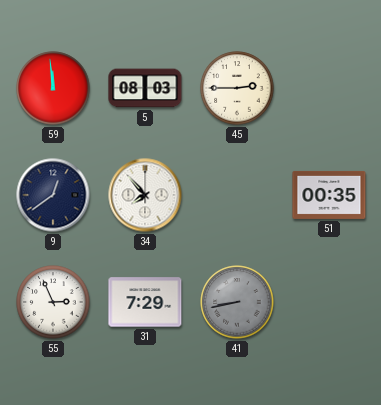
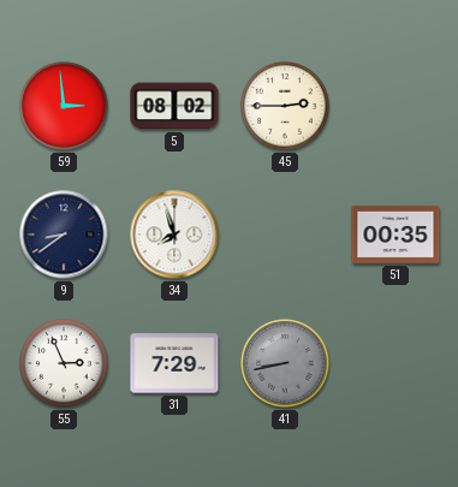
59: 11:59 -> 2:59 (64, 106)
5: 08:03 -> 08:02 (174, 106)
9: 12:39 -> 8:39 (64, 234)
34: 7:53 -> 7:57 (174, 234)
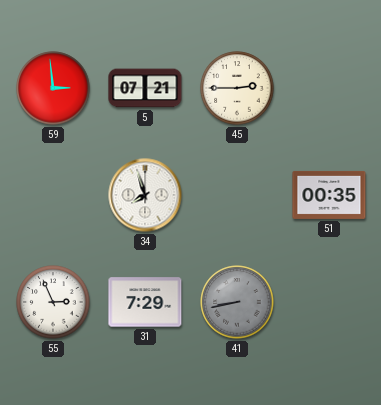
5: 08:02 -> 07:21 (145, 88)
9: 8:39 -> none (64, 234)
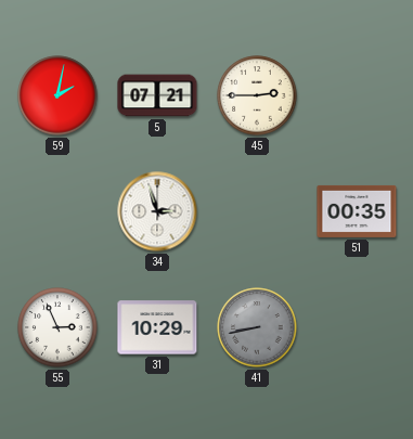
59: 2:59 -> 2:02 (57, 95)
34: 7:57 -> 2:57 (157, 211)
31: 7:29 -> 10:29 (157, 327)
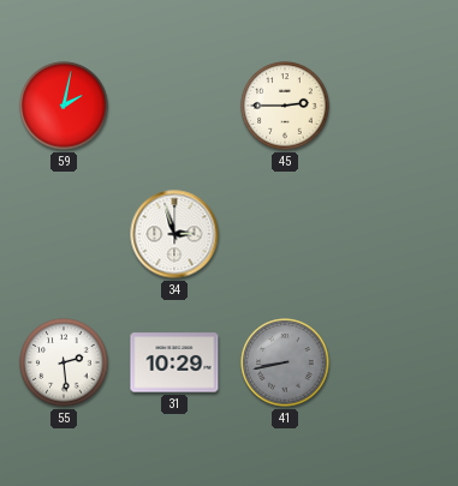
5: 07:21 -> none (157, 95)
51: 00:35 -> none (357, 211)
55: 2:56 -> 2:29 (64, 362)
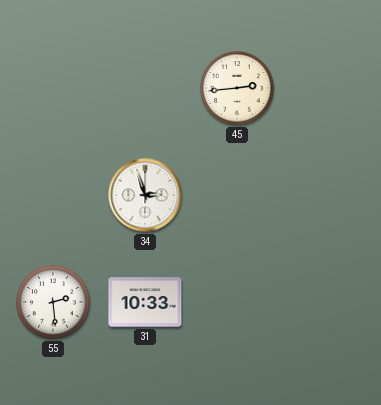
59: 2:02 -> none (64, 106)
45: 2:45 -> 2:44 (237, 88)
31: 10:29 -> 10:33 (145, 302)
41: 8:43 -> none (285, 362)
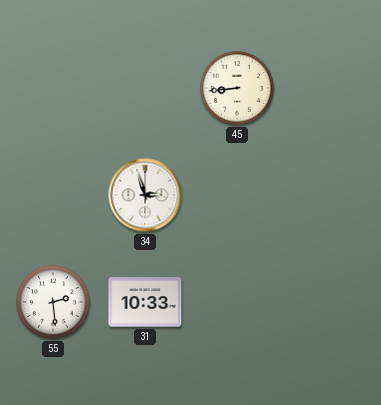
45: 2:44 -> 8:44 (237, 88)
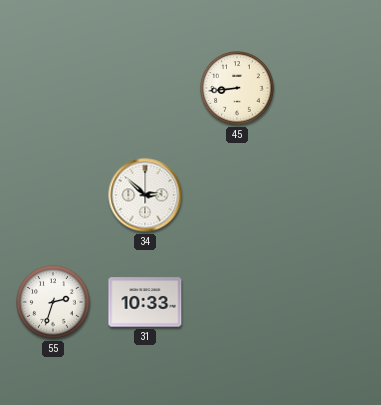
34: 2:57 -> 2:52 (145, 195)
55: 2:29 -> 2:33 (53, 302)
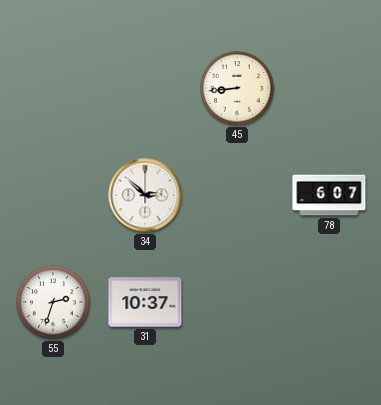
78: none -> 6:07 (329, 195)
31: 10:33 -> 10:37 (145, 302)
